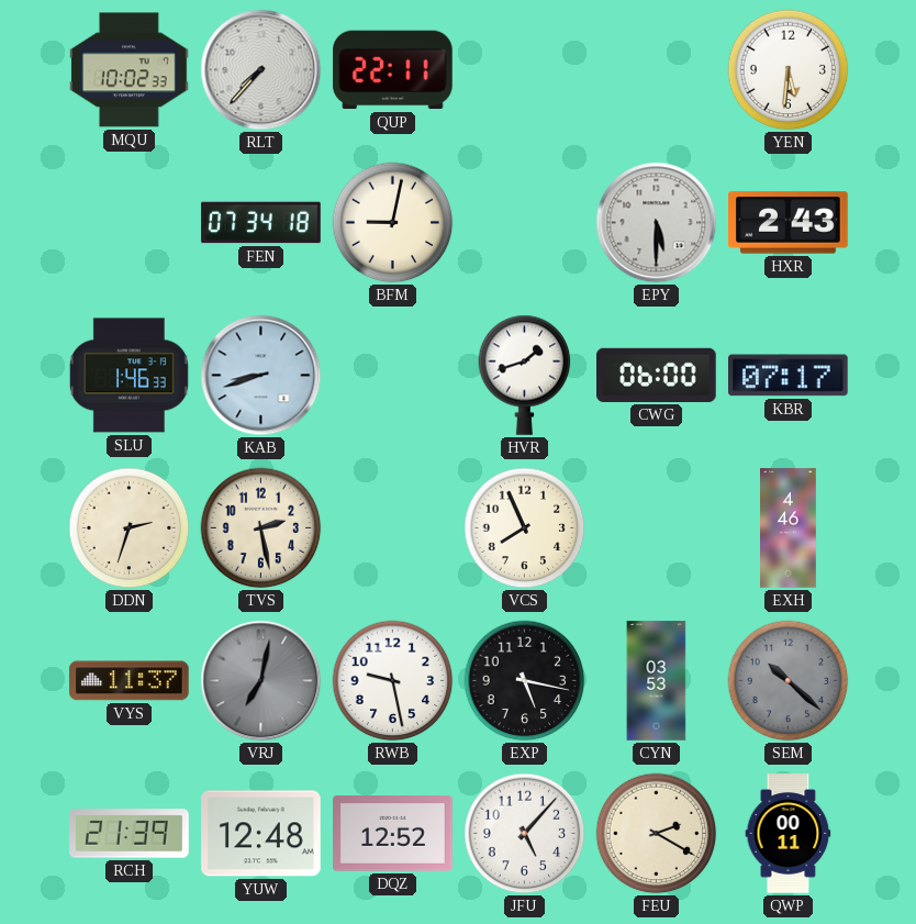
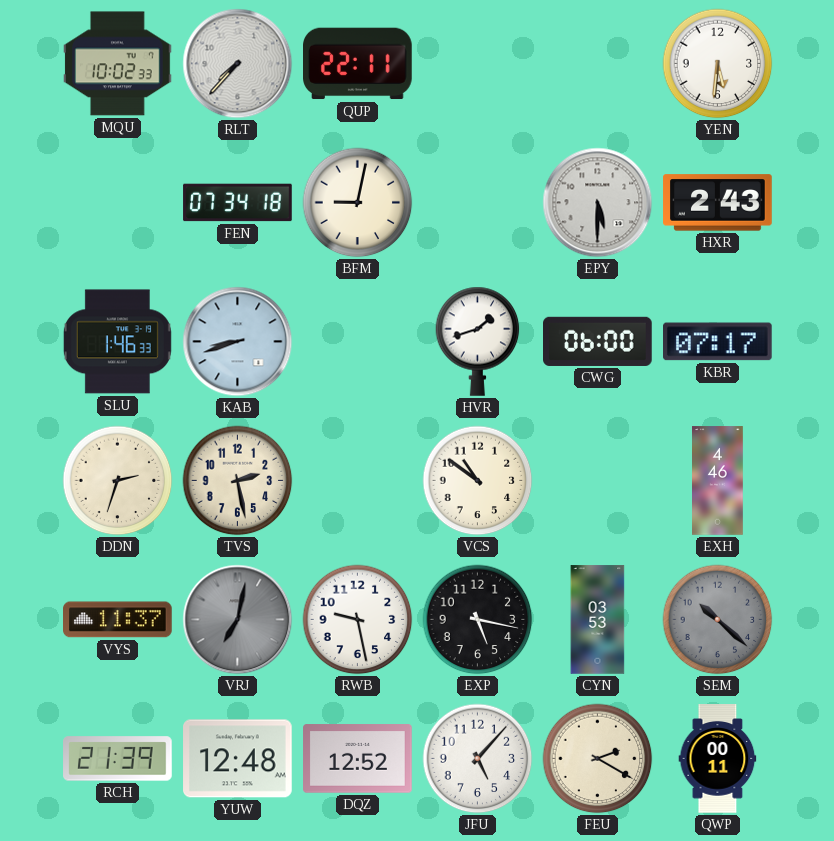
VCS: 7:56 -> 10:51 (478, 481)
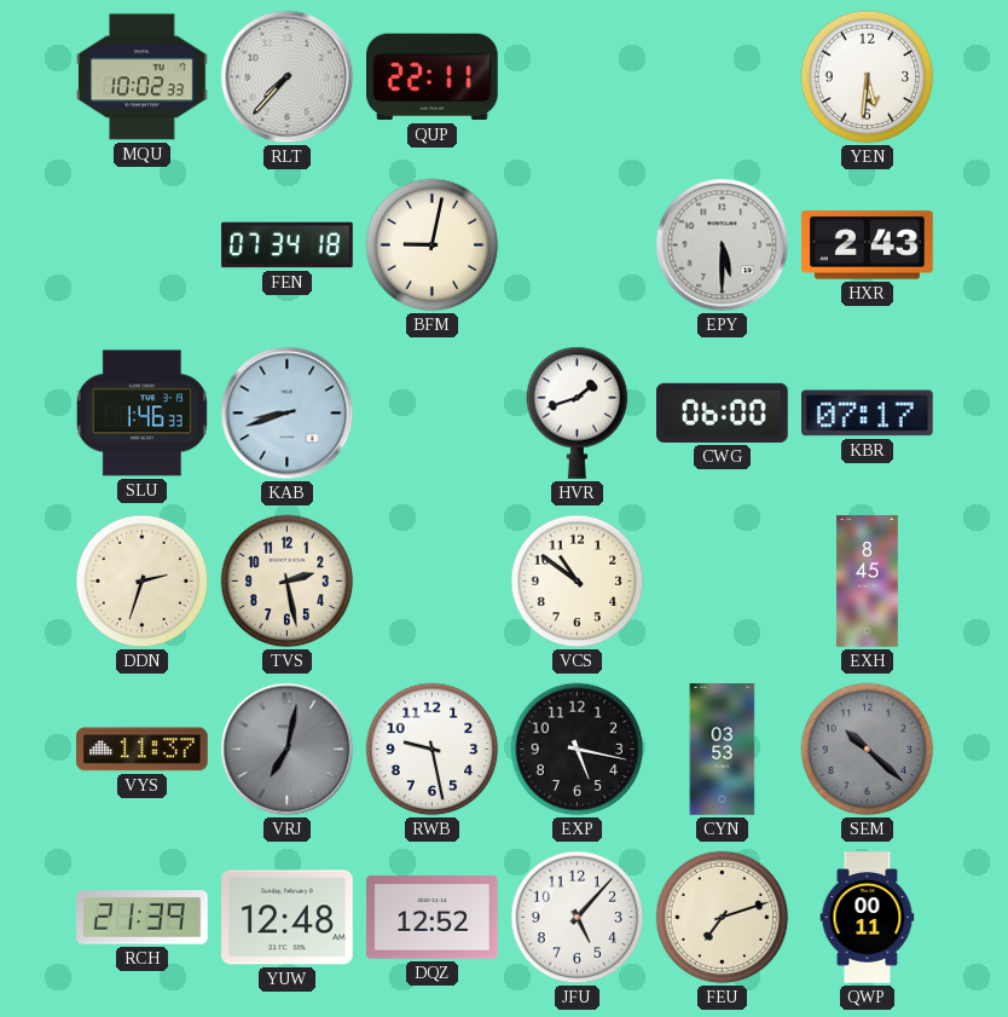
EXH: 4:46 -> 8:45 (868, 582)
FEU: 2:20 -> 7:12 (723, 918)
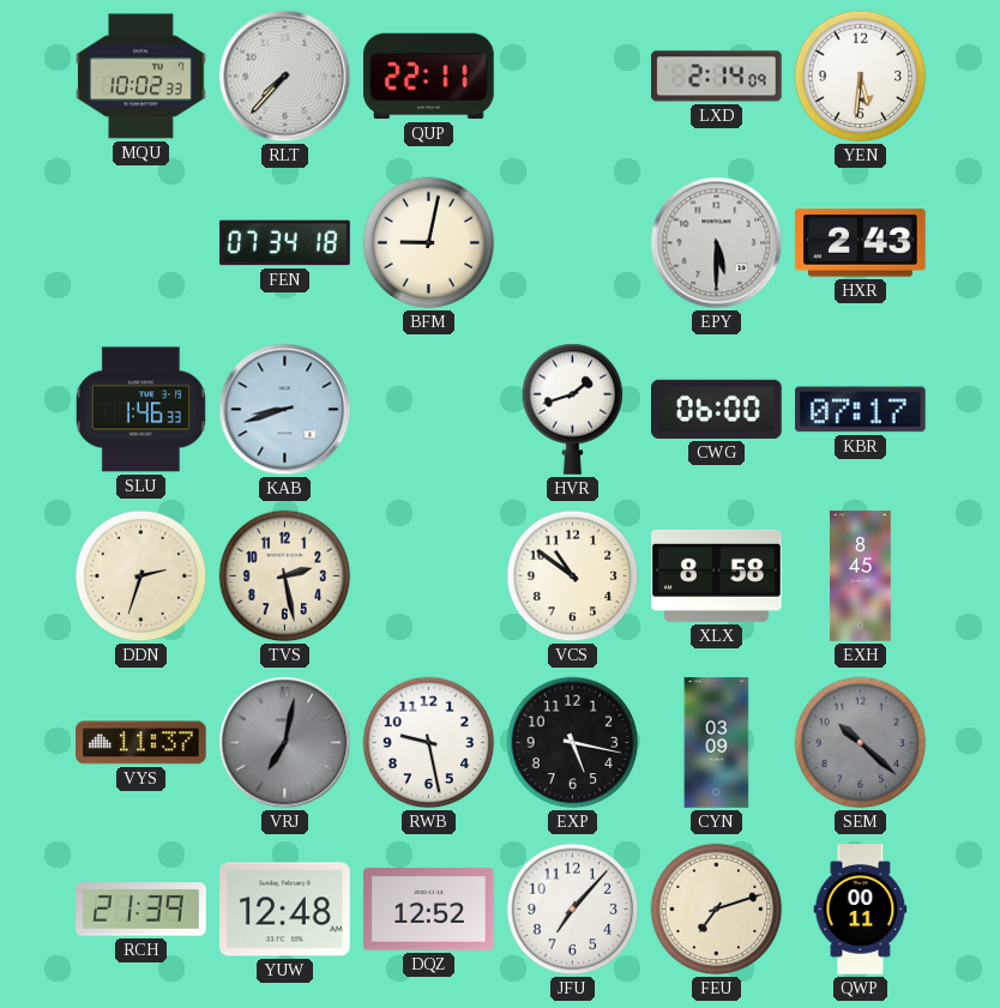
LXD: none -> 2:14 (717, 77)
XLX: none -> 8:58 (717, 575)
CYN: 03:53 -> 03:09 (717, 743)
JFU: 5:07 -> 7:07 (573, 910)
